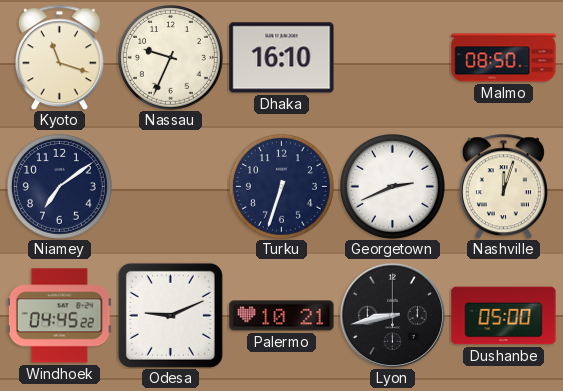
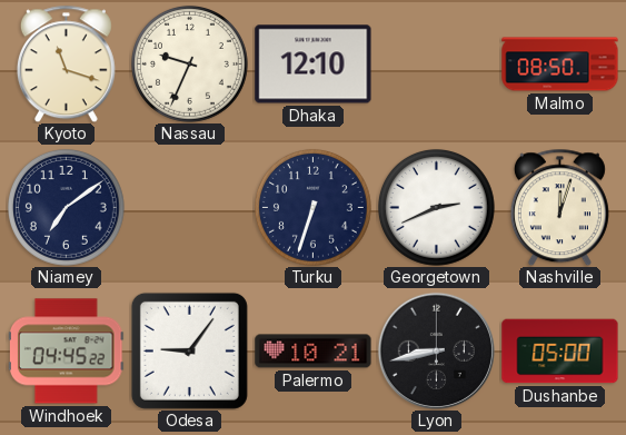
Dhaka: 16:10 -> 12:10 (314, 65)
Odesa: 9:11 -> 9:06 (189, 350)
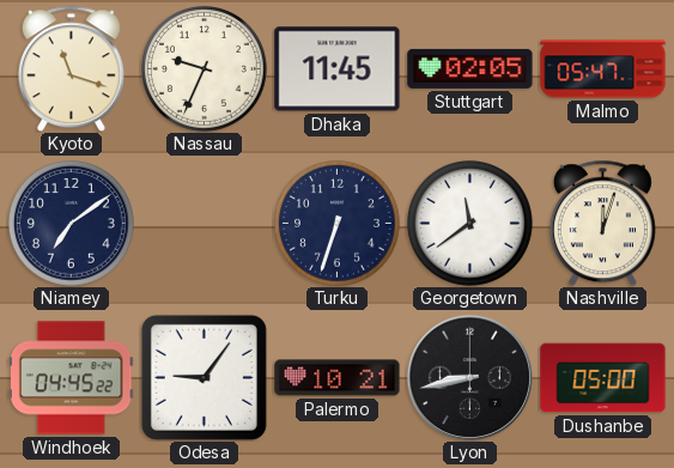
Dhaka: 12:10 -> 11:45 (338, 69)
Stuttgart: none -> 02:05 (470, 68)
Malmo: 08:50 -> 05:47 (603, 69)
Georgetown: 2:41 -> 11:39 (469, 223)
